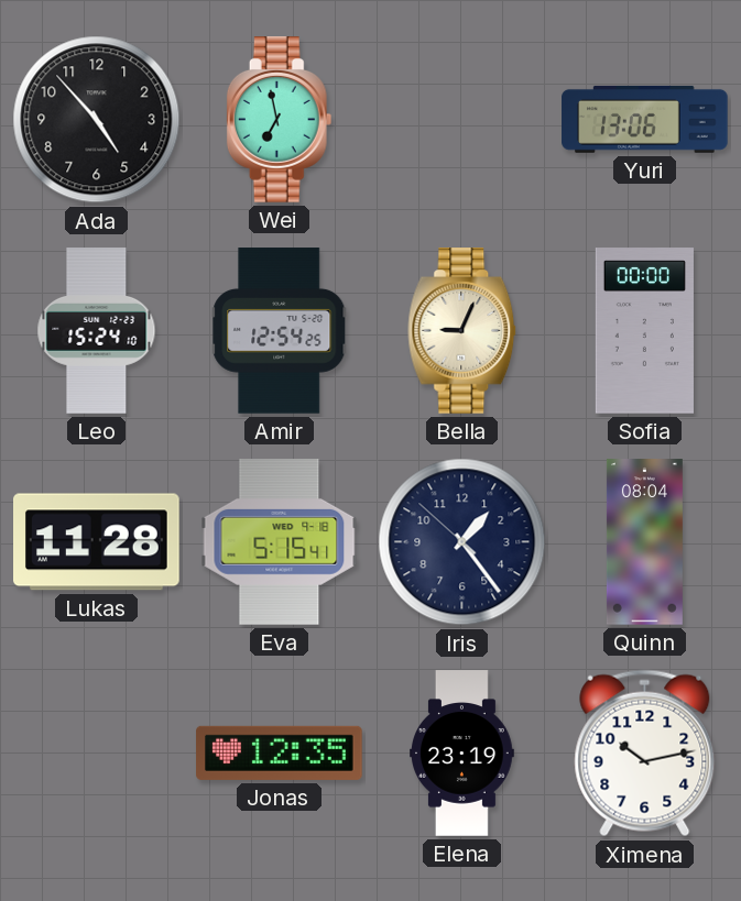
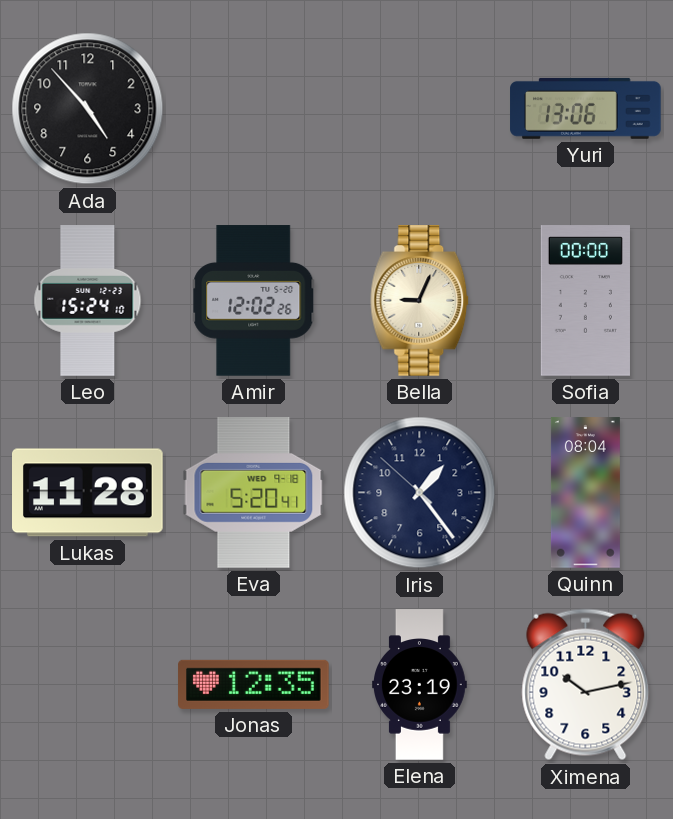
Wei: 6:58 -> none (280, 120)
Amir: 12:54 -> 12:02 (254, 301)
Eva: 5:15 -> 5:20 (254, 493)
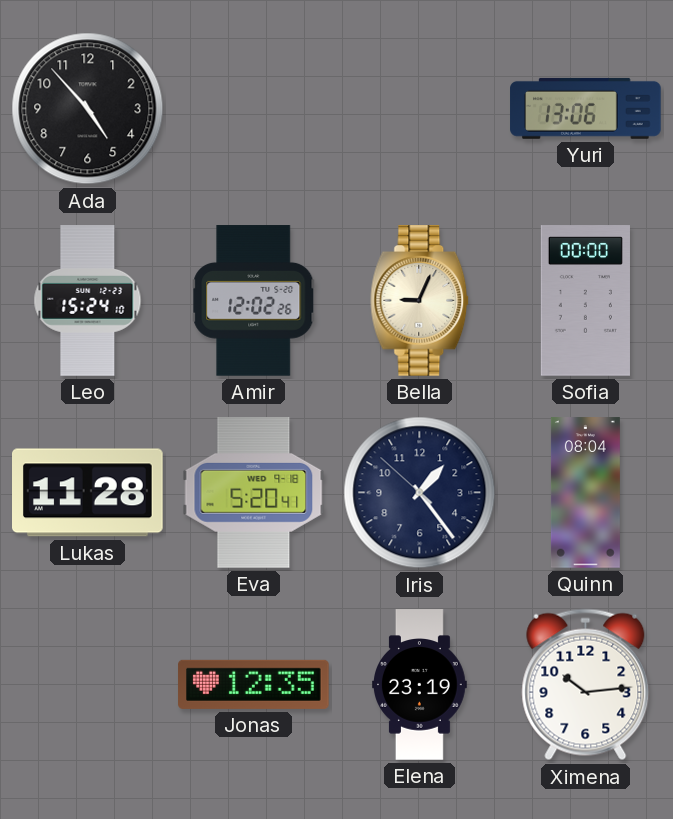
Ximena: 10:13 -> 10:14 (586, 685)
